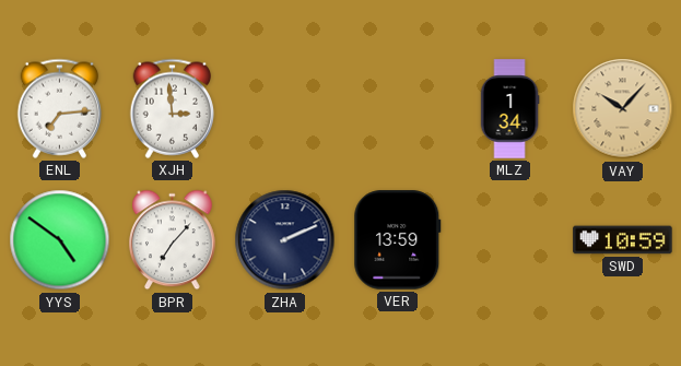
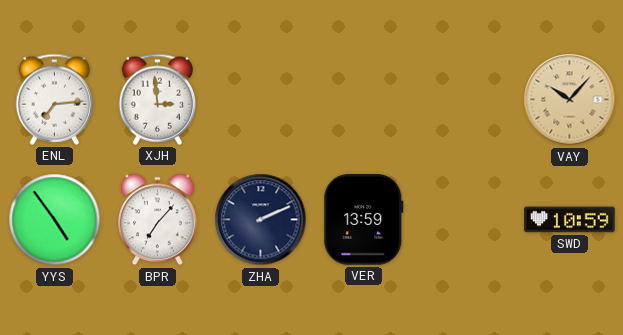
MLZ: 1:34 -> none (509, 109)
YYS: 4:51 -> 4:54 (55, 220)
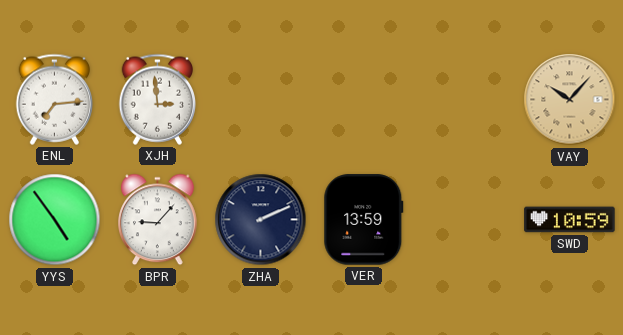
BPR: 7:07 -> 9:07 (158, 220)
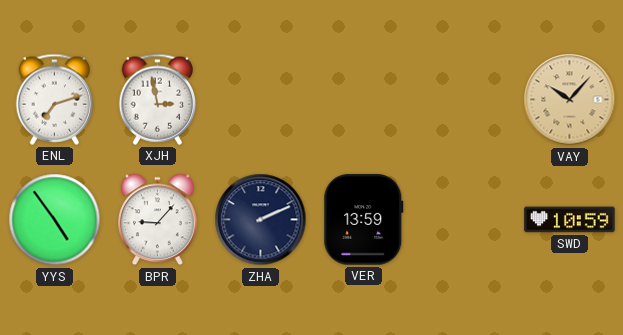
ENL: 7:14 -> 7:12 (55, 99)
XJH: 2:59 -> 2:58 (158, 99)
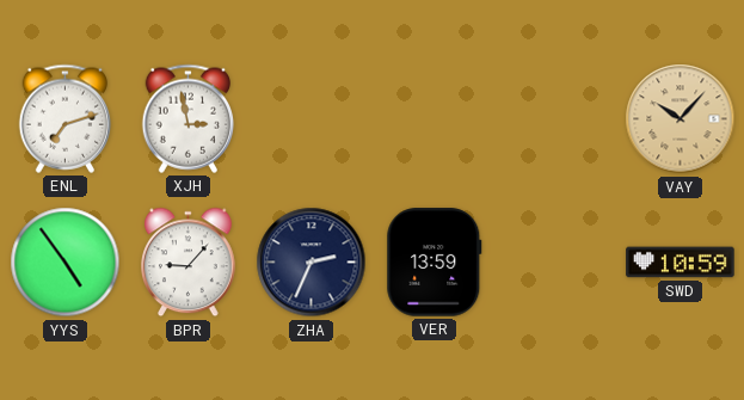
ZHA: 2:11 -> 2:34 (312, 263)
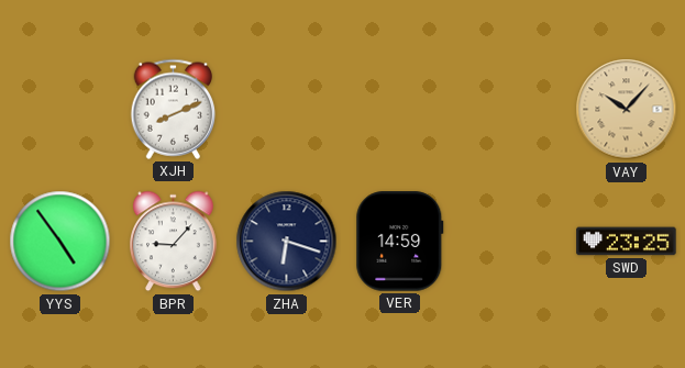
ENL: 7:12 -> none (66, 118)
XJH: 2:58 -> 8:11 (174, 109)
ZHA: 2:34 -> 6:18 (287, 242)
VER: 13:59 -> 14:59 (400, 242)
SWD: 10:59 -> 23:25 (627, 242)
